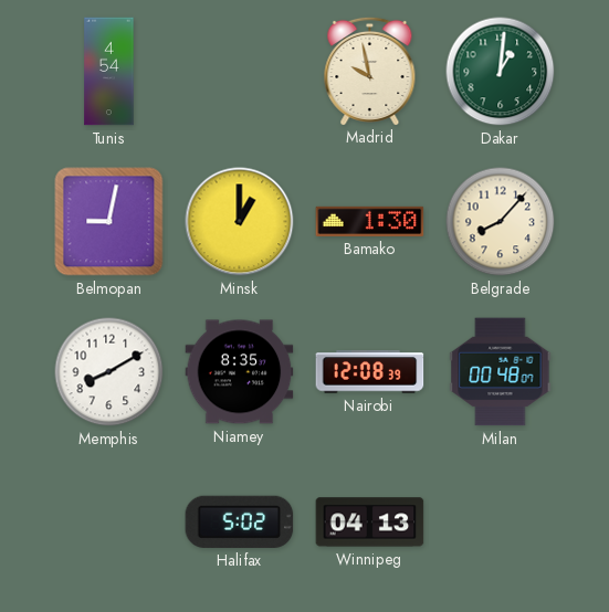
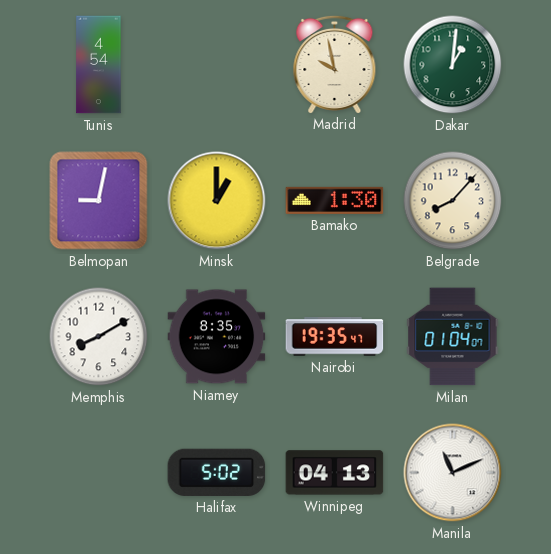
Nairobi: 12:08 -> 19:35 (335, 337)
Milan: 00:48 -> 01:04 (453, 337)
Manila: none -> 11:11 (453, 473)
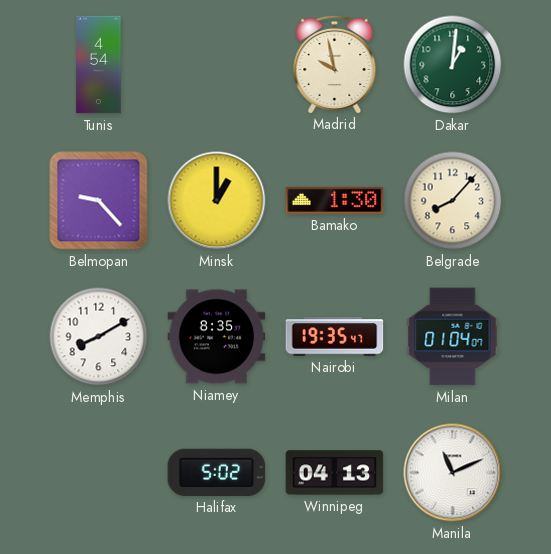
Belmopan: 9:02 -> 9:23 (99, 201)
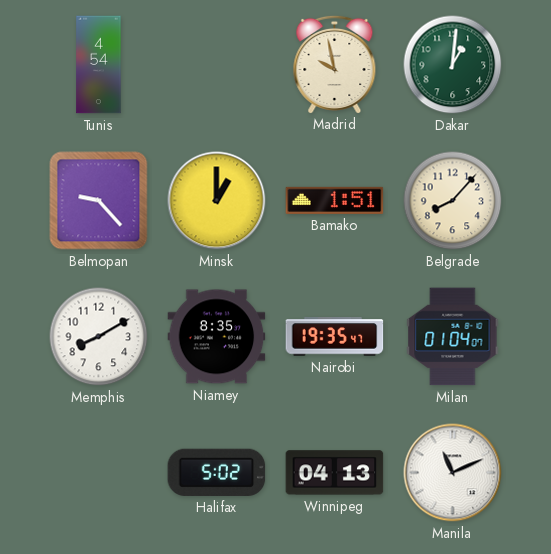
Bamako: 1:30 -> 1:51 (335, 200)
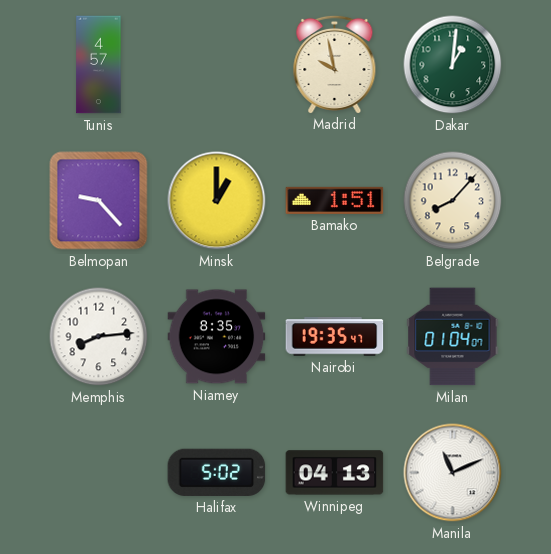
Tunis: 4:54 -> 4:57 (99, 65)
Memphis: 8:10 -> 8:14 (99, 337)
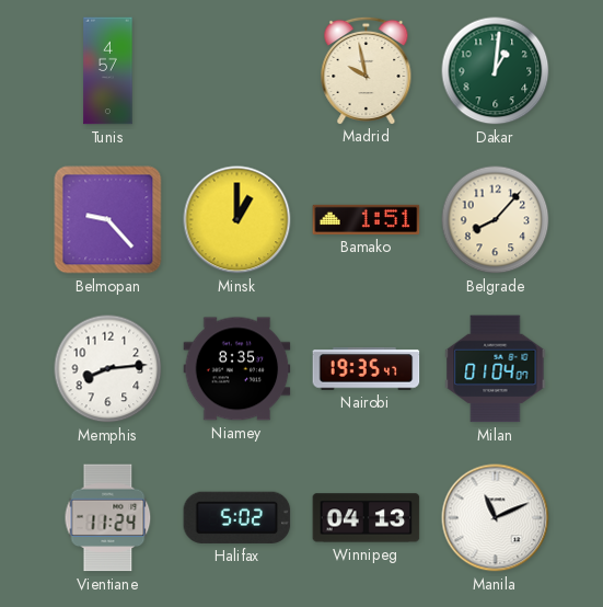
Vientiane: none -> 11:24 (108, 518)
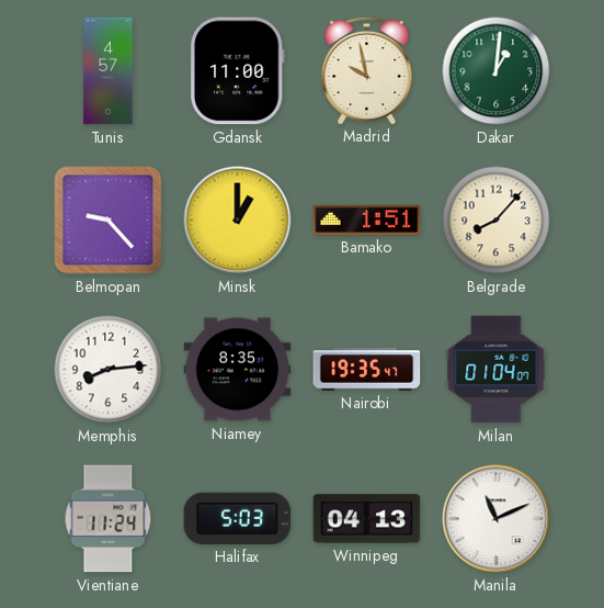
Gdansk: none -> 11:00 (237, 71)
Halifax: 5:02 -> 5:03 (238, 518)
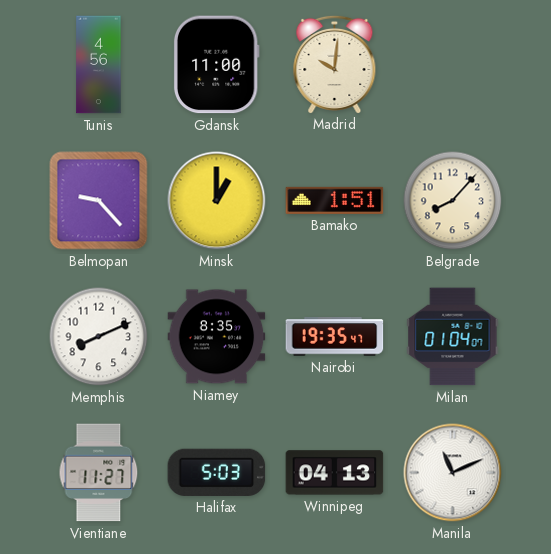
Tunis: 4:57 -> 4:56 (99, 65)
Madrid: 9:58 -> 10:01 (335, 64)
Dakar: 1:01 -> none (497, 71)
Memphis: 8:14 -> 8:11 (99, 337)
Vientiane: 11:24 -> 11:27 (99, 473)
